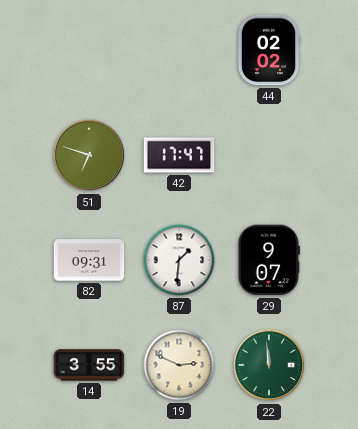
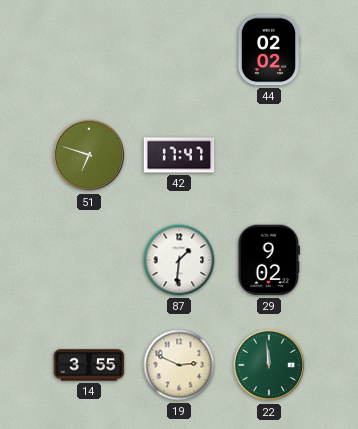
82: 09:31 -> none (89, 260)
29: 9:07 -> 9:02 (269, 260)
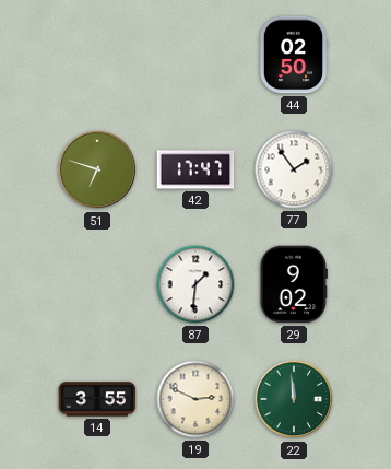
44: 02:02 -> 02:50 (294, 55)
77: none -> 1:54 (294, 169)
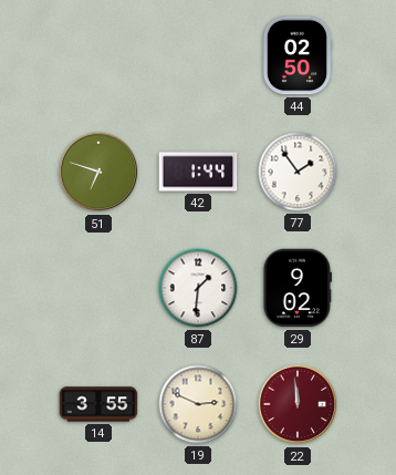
42: 17:47 -> 1:44 (198, 172)
22 dial: green -> burgundy (298, 404)
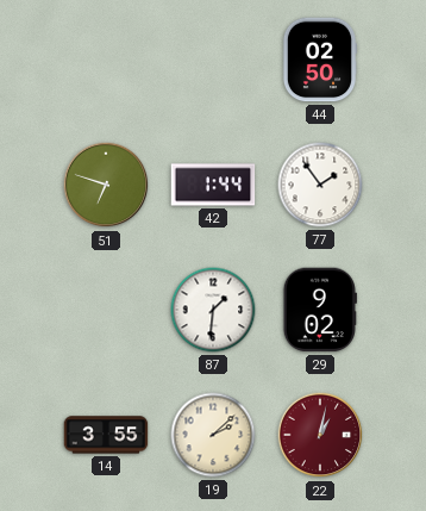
19: 2:49 -> 2:08 (213, 435)
22: 11:59 -> 1:02 (320, 435)
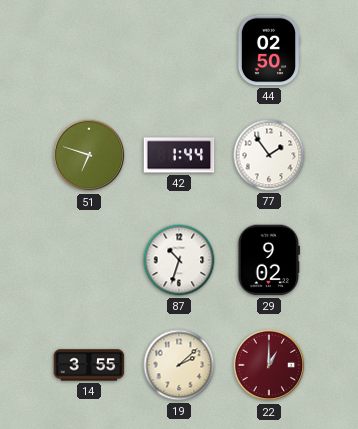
87: 1:31 -> 10:33 (179, 260)
22: 1:02 -> 1:00 (269, 365)
